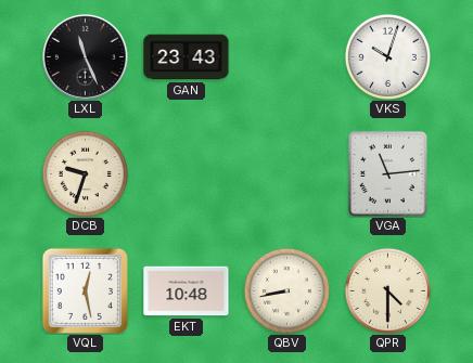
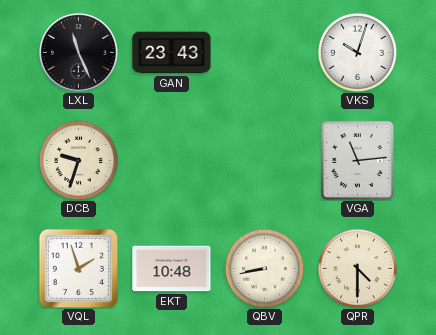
VQL: 12:28 -> 1:57 (78, 268)
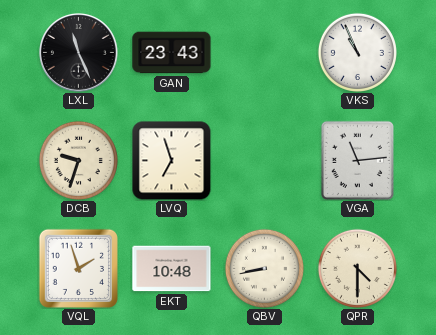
VKS: 10:03 -> 10:56 (357, 52)
LVQ: none -> 6:57 (171, 160)
